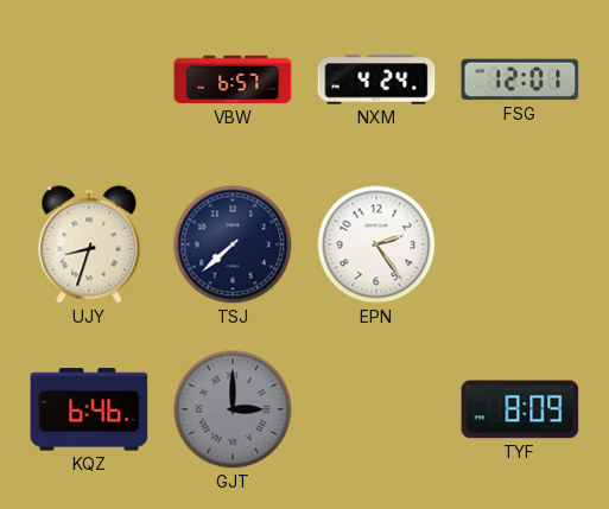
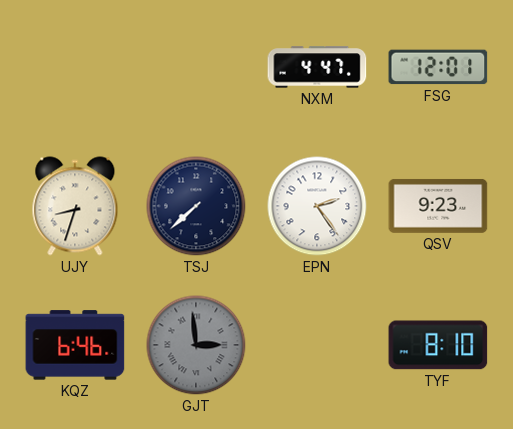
VBW: 6:57 -> none (233, 79)
NXM: 4:24 -> 4:47 (317, 67)
QSV: none -> 9:23 (438, 206)
GJT: 3:00 -> 2:59 (196, 345)
TYF: 8:09 -> 8:10 (438, 345)
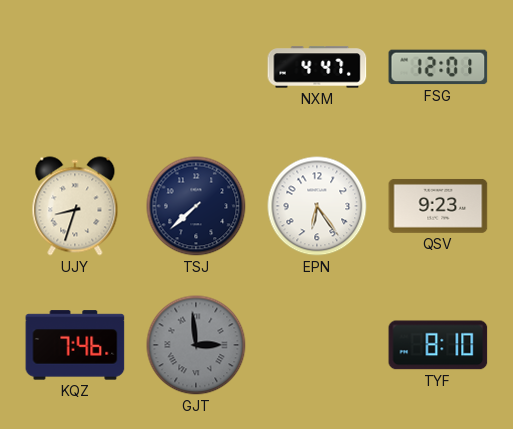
EPN: 2:24 -> 6:24 (317, 206)
KQZ: 6:46 -> 7:46 (75, 345)
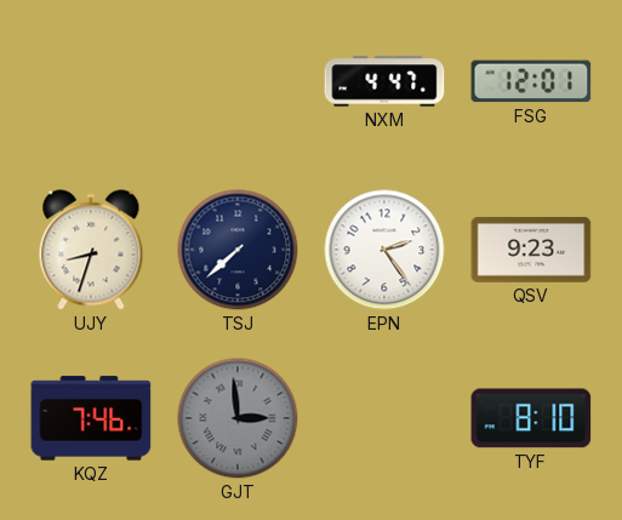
EPN: 6:24 -> 2:24 (384, 250)
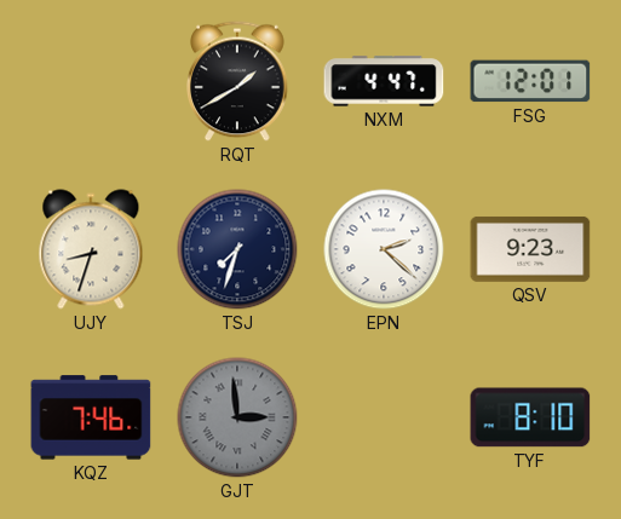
RQT: none -> 1:40 (237, 81)
TSJ: 7:38 -> 7:33 (237, 249)
EPN: 2:24 -> 2:22 (384, 249)
